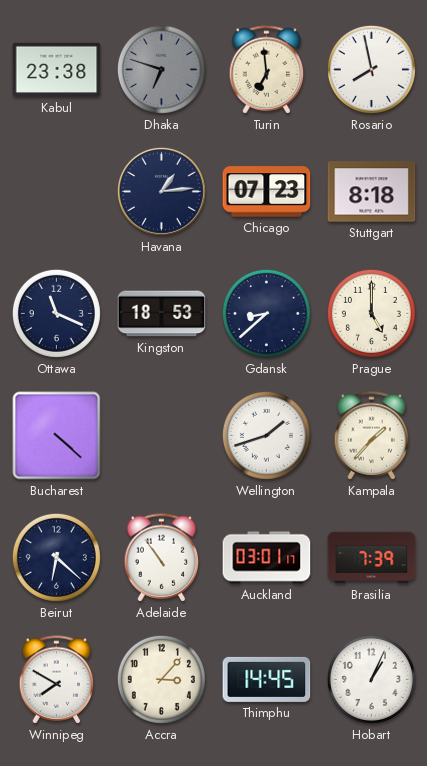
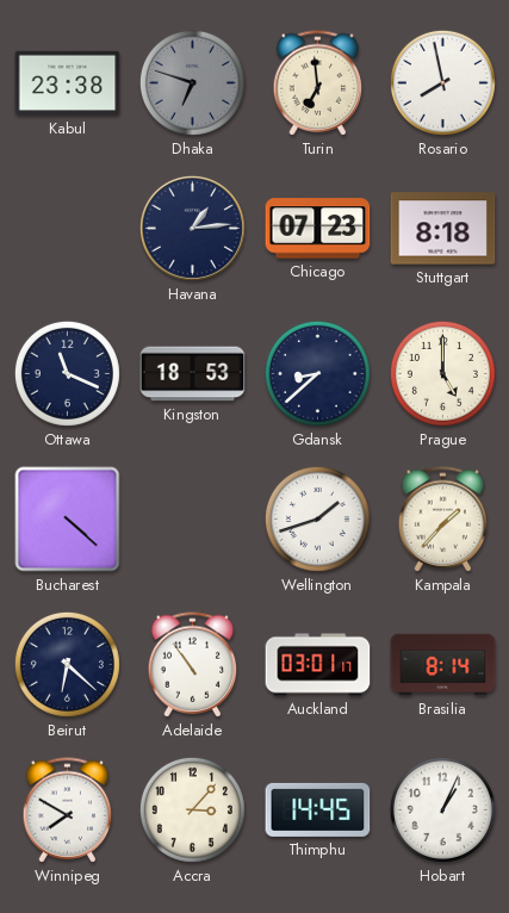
Brasilia: 7:39 -> 8:14 (443, 665)
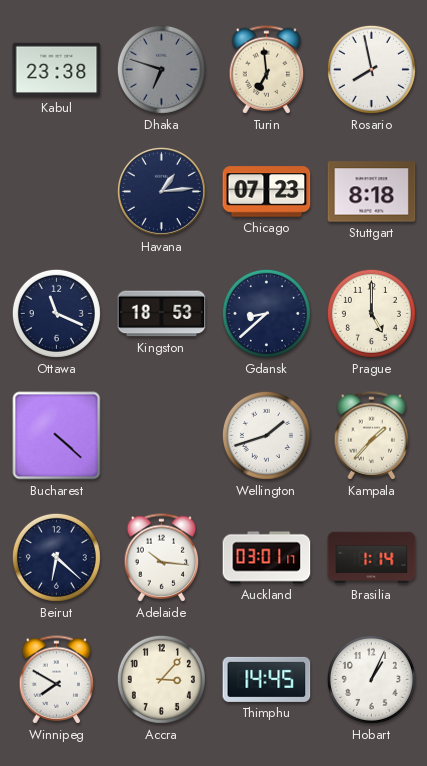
Adelaide: 10:54 -> 10:16 (162, 558)
Brasilia: 8:14 -> 1:14 (372, 558)
